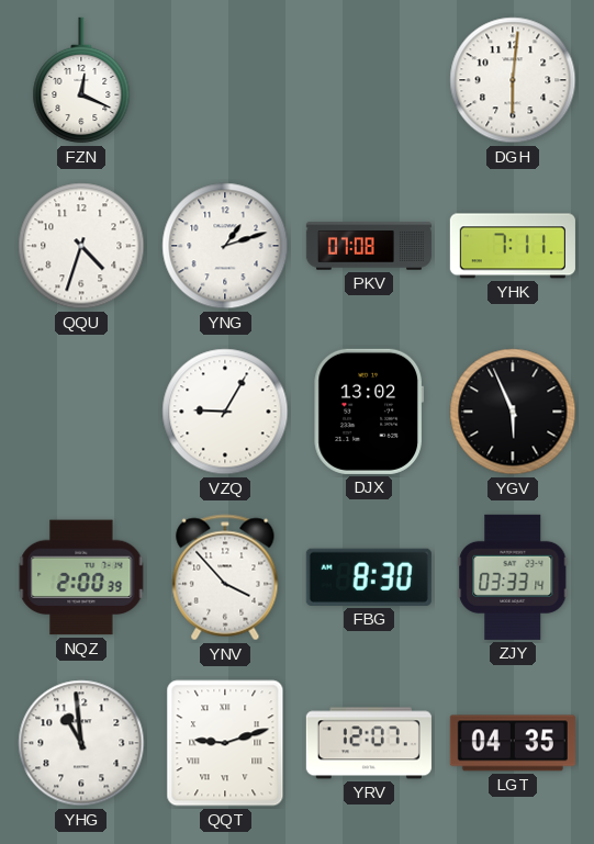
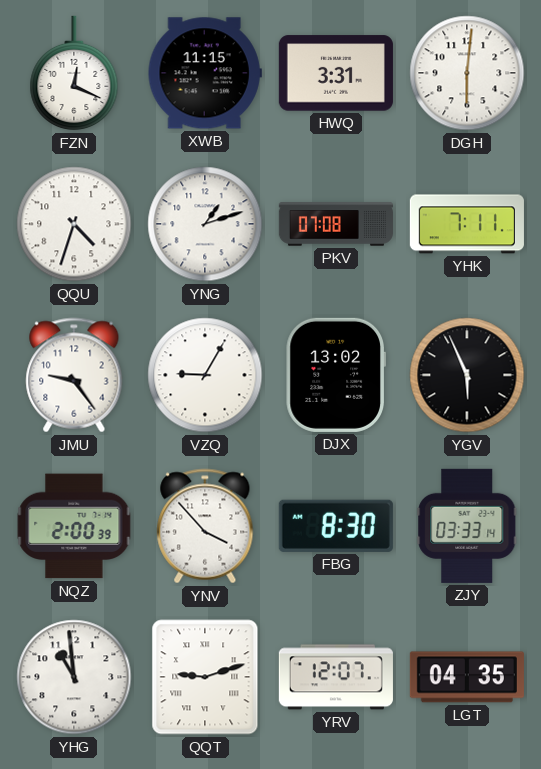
XWB: none -> 11:15 (205, 73)
HWQ: none -> 3:31 (336, 73)
JMU: none -> 9:24 (74, 375)
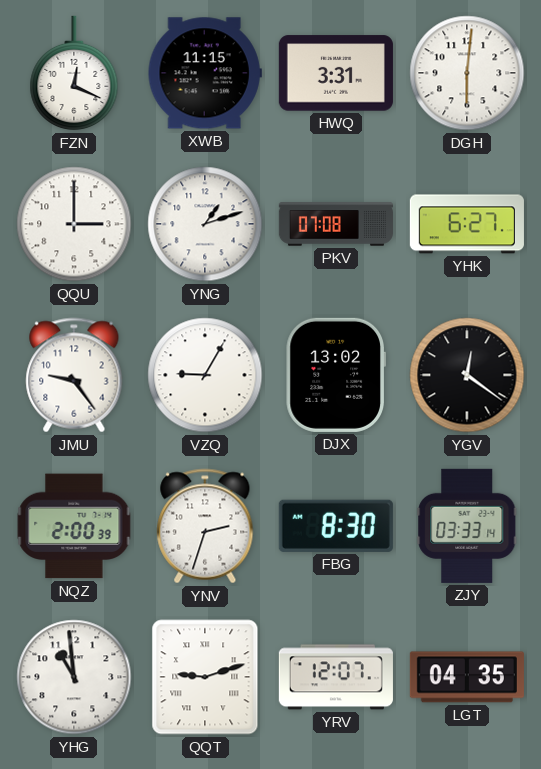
QQU: 4:33 -> 3:00 (74, 224)
YHK: 7:11 -> 6:27 (467, 224)
YGV: 5:56 -> 12:21 (467, 375)
YNV: 3:53 -> 2:33 (205, 526)
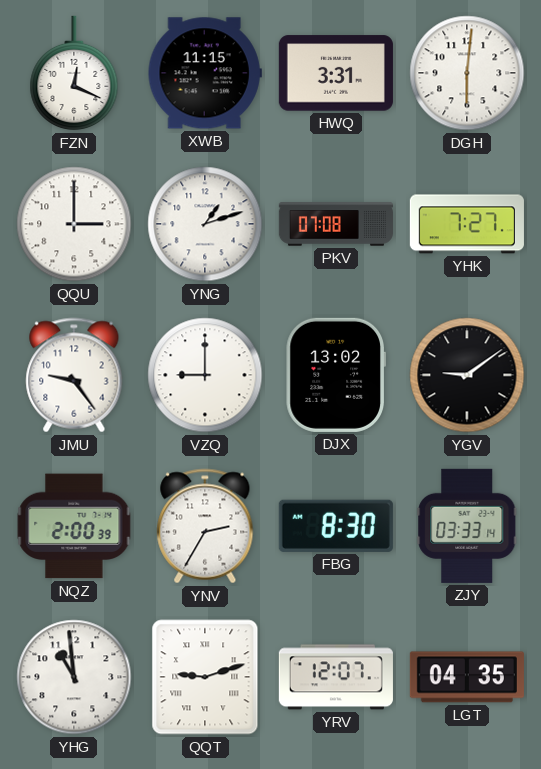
YHK: 6:27 -> 7:27 (467, 224)
VZQ: 9:05 -> 9:00 (205, 375)
YGV: 12:21 -> 9:09 (467, 375)
YNV: 2:33 -> 2:35 (205, 526)
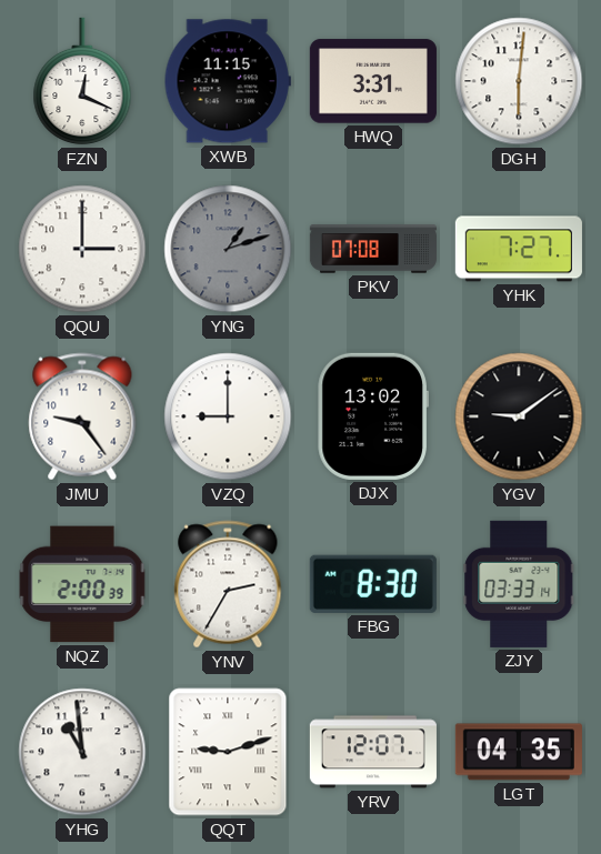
YNG dial: white -> grey (228, 249)
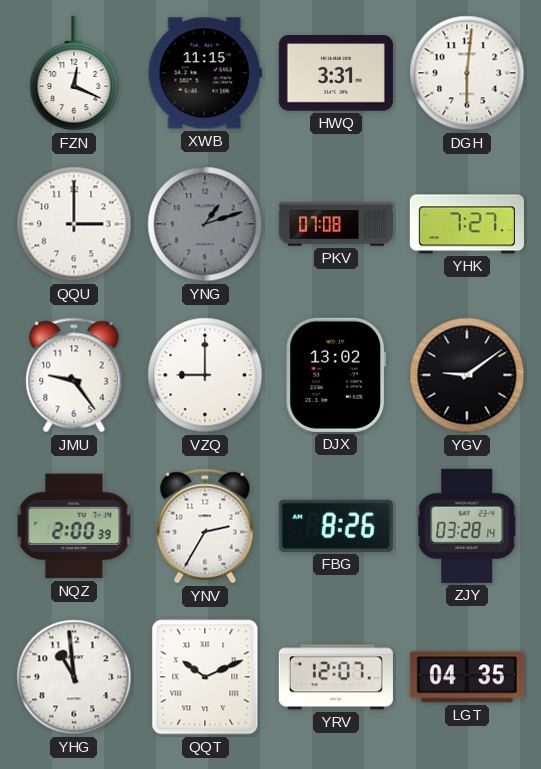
FBG: 8:30 -> 8:26 (336, 526)
ZJY: 03:33 -> 03:28 (467, 526)
QQT: 9:12 -> 10:11 (205, 677)
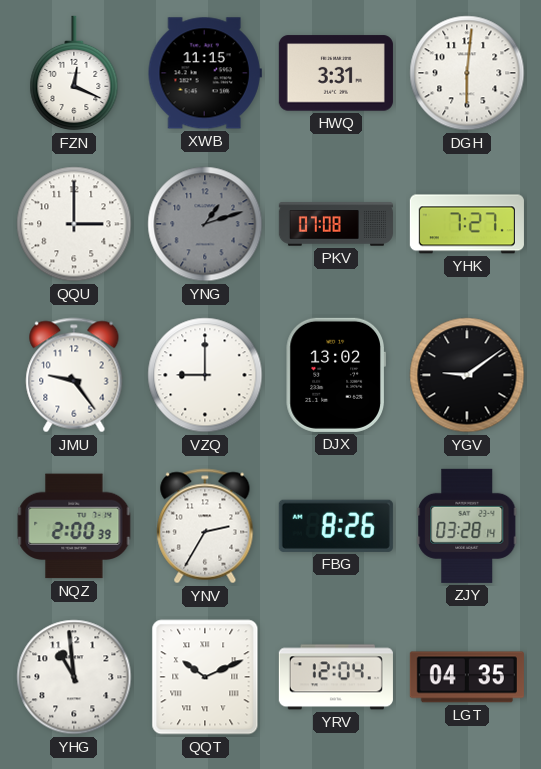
YRV: 12:07 -> 12:04 (336, 677)
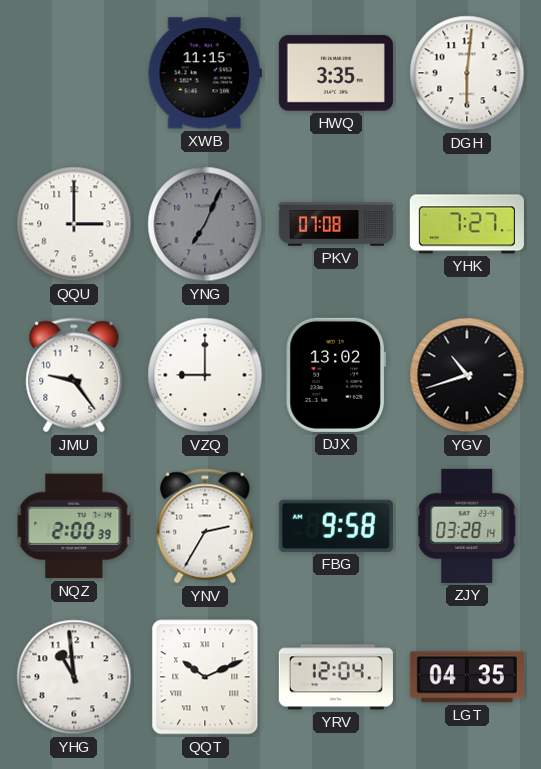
FZN: 12:19 -> none (74, 73)
HWQ: 3:31 -> 3:35 (336, 73)
YNG: 1:12 -> 7:04 (205, 224)
YGV: 9:09 -> 10:42 (467, 375)
FBG: 8:26 -> 9:58 (336, 526)
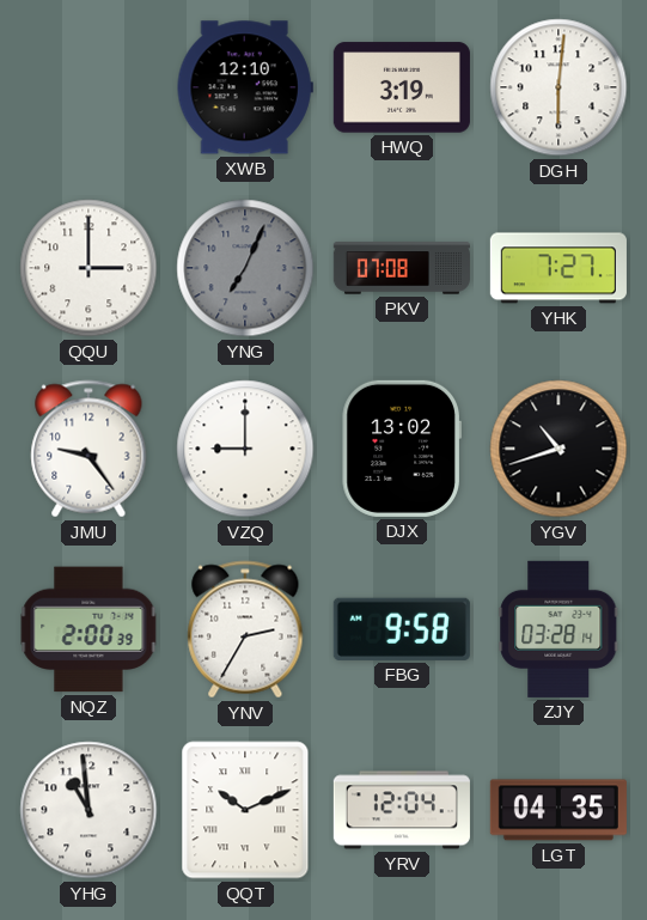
XWB: 11:15 -> 12:10 (245, 87)
HWQ: 3:35 -> 3:19 (402, 87)
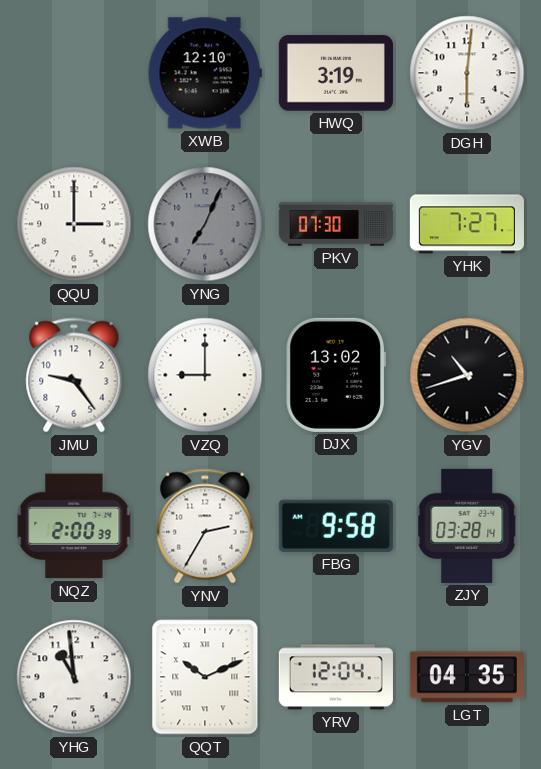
PKV: 07:08 -> 07:30 (336, 224)
